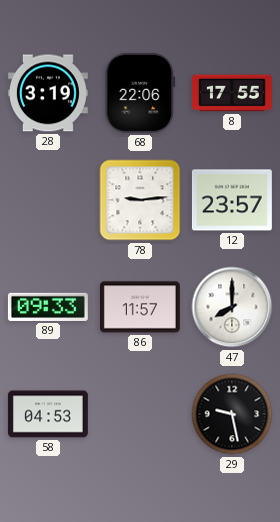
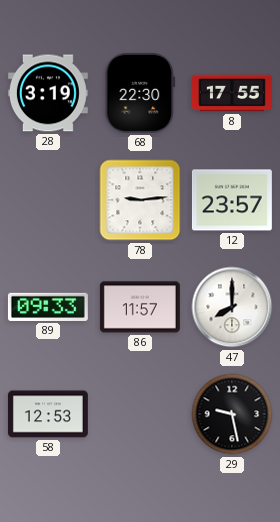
68: 22:06 -> 22:30 (140, 93)
58: 04:53 -> 12:53 (48, 414)
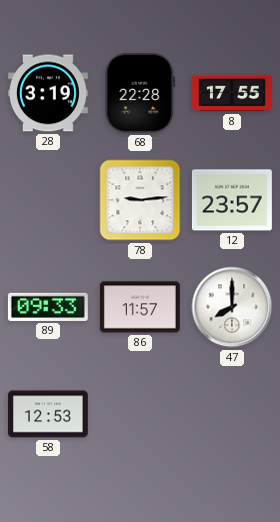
68: 22:30 -> 22:28 (140, 93)
29: 9:28 -> none (232, 414)
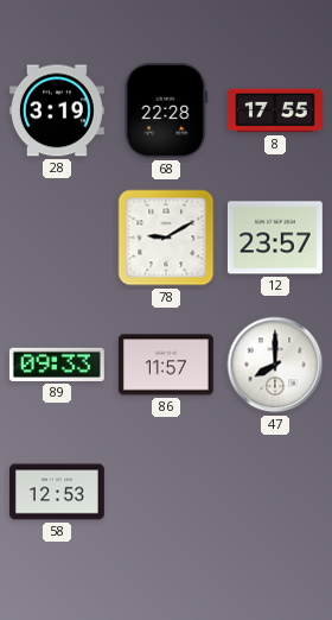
78: 9:14 -> 9:10 (166, 238)
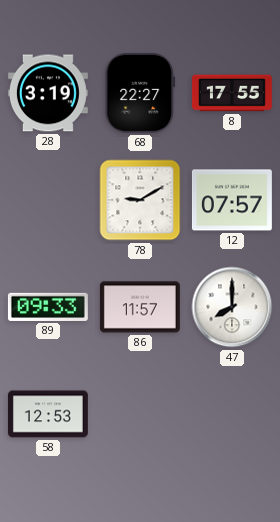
68: 22:28 -> 22:27 (140, 93)
12: 23:57 -> 07:57 (232, 200)
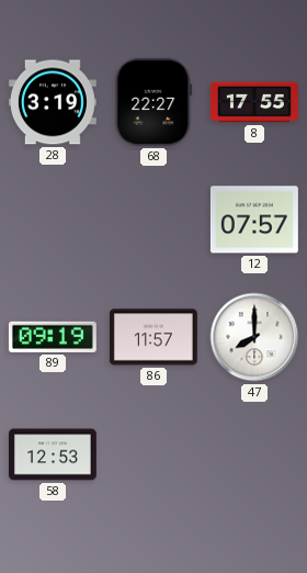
78: 9:10 -> none (140, 200)
89: 09:33 -> 09:19 (53, 337)
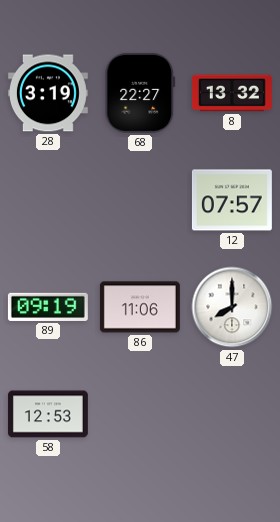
8: 17:55 -> 13:32 (232, 93)
86: 11:57 -> 11:06 (140, 307)
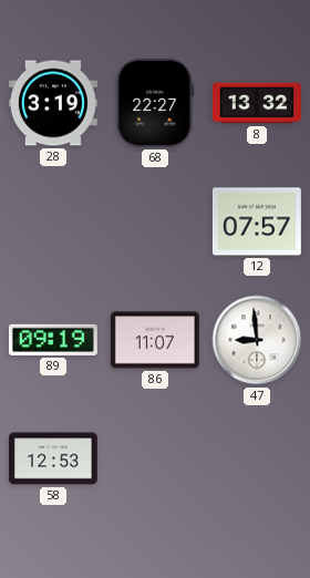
86: 11:06 -> 11:07 (155, 340)
47: 8:00 -> 8:59 (257, 340)
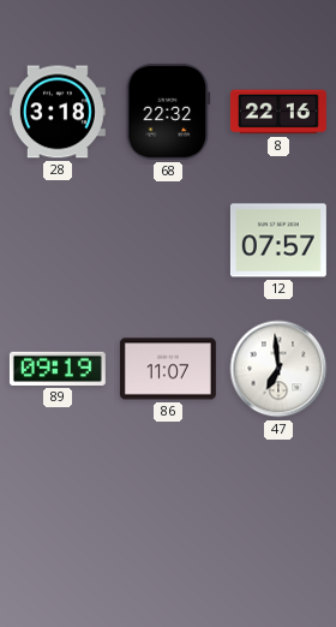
28: 3:19 -> 3:18 (58, 112)
68: 22:27 -> 22:32 (168, 112)
8: 13:32 -> 22:16 (278, 112)
47: 8:59 -> 6:59 (278, 369)
58: 12:53 -> none (53, 458)
